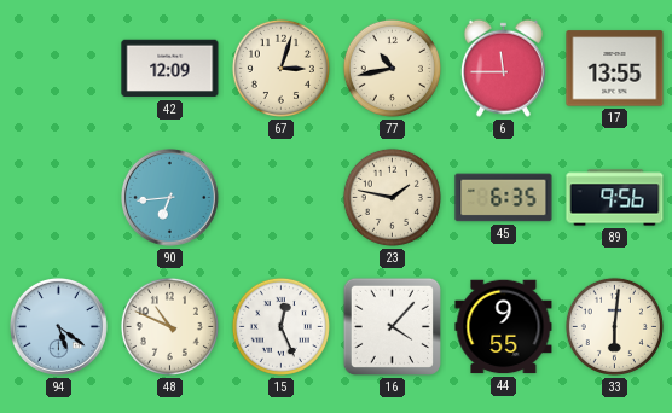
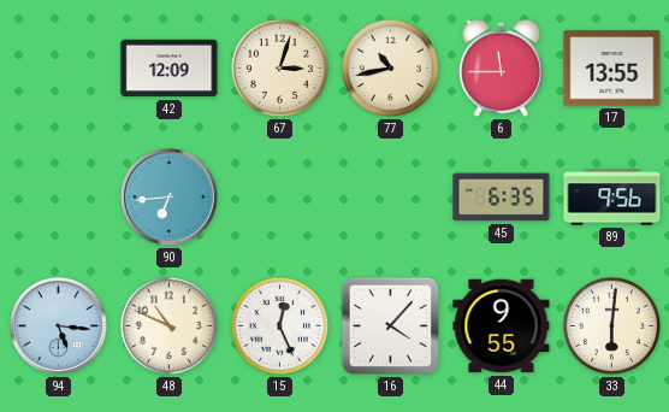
23: 1:47 -> none (392, 197)
94: 5:21 -> 5:16 (58, 325)
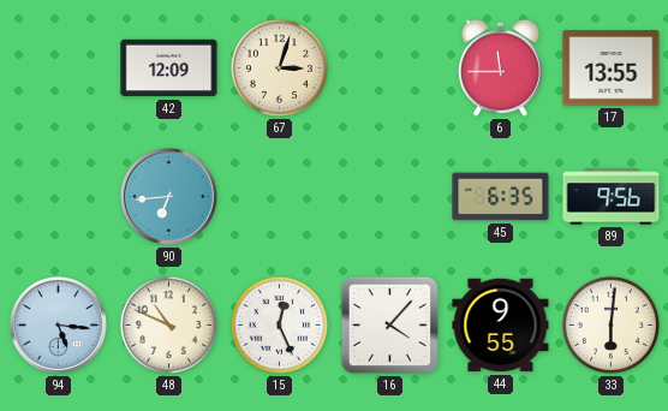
77: 10:43 -> none (390, 67)
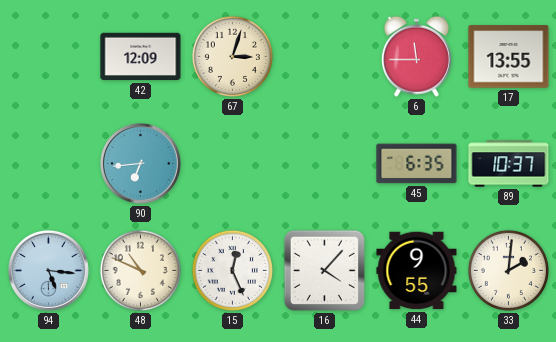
89: 9:56 -> 10:37 (509, 164)
33: 6:01 -> 2:01 (508, 270)
